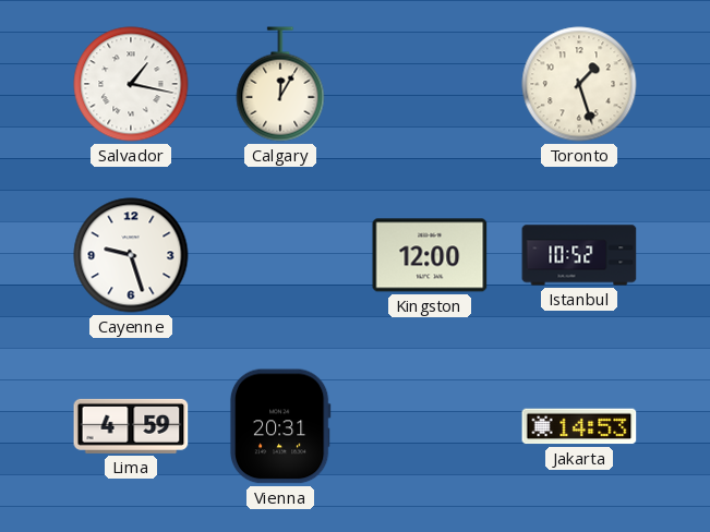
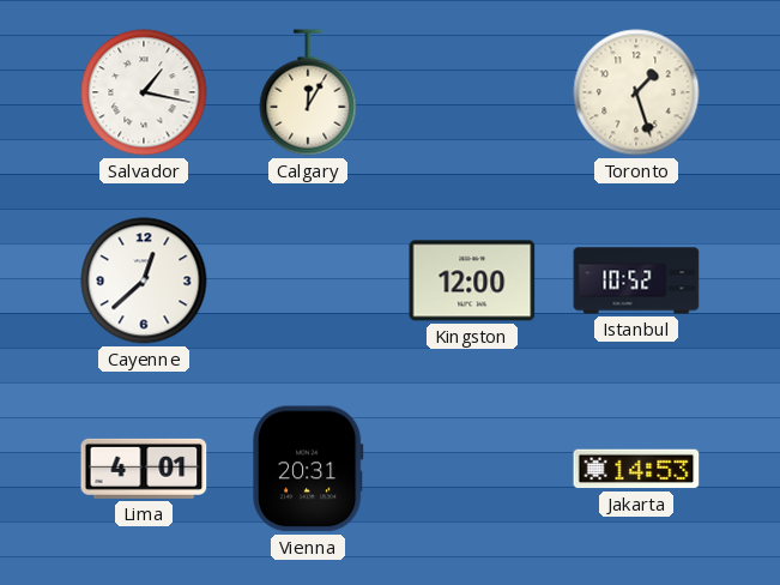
Cayenne: 9:27 -> 12:38 (144, 281)
Lima: 4:59 -> 4:01 (144, 469)
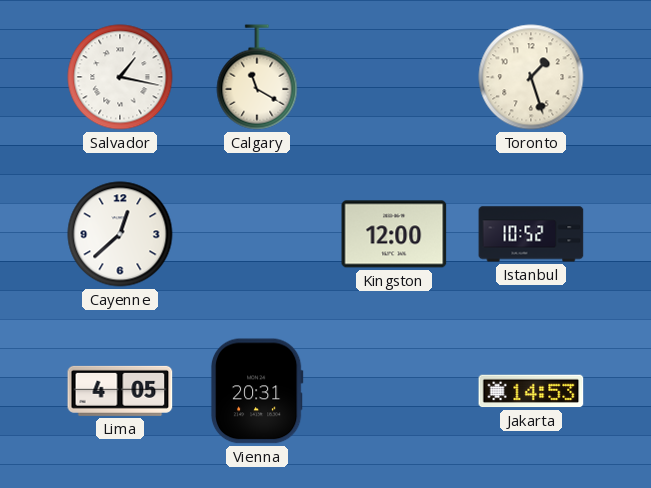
Calgary: 12:05 -> 11:20 (257, 77)
Lima: 4:01 -> 4:05 (120, 391)
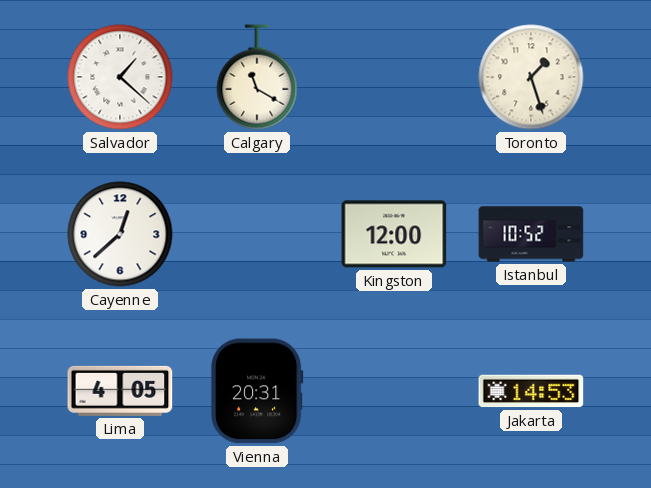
Salvador: 1:17 -> 1:22 (120, 77)
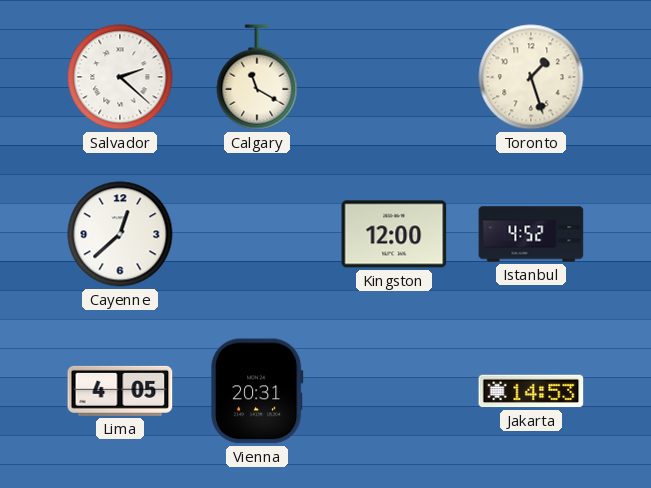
Salvador: 1:22 -> 2:22 (120, 77)
Istanbul: 10:52 -> 4:52 (531, 234)
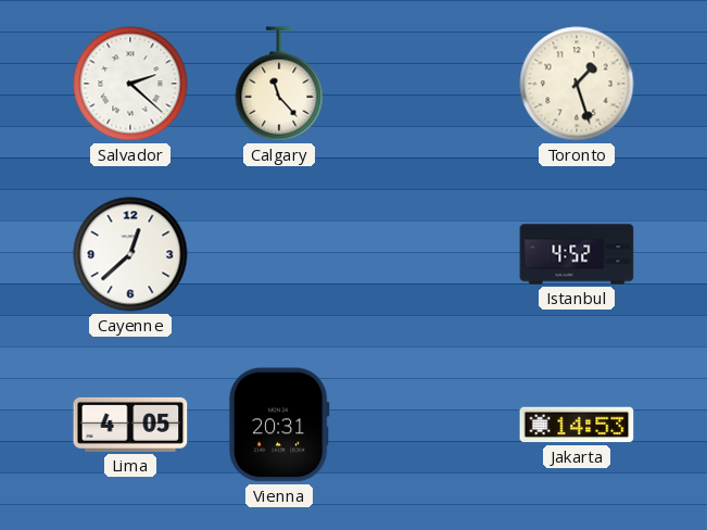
Calgary: 11:20 -> 11:23 (279, 84)
Kingston: 12:00 -> none (394, 234)
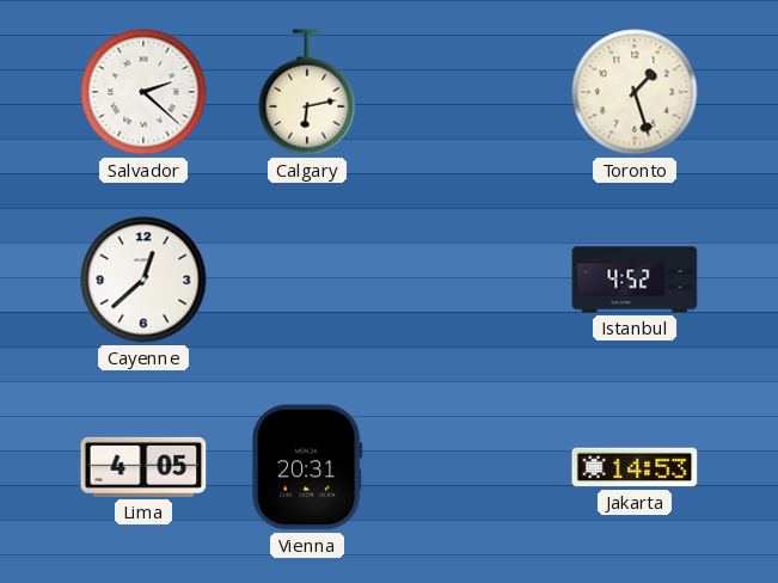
Calgary: 11:23 -> 6:13 (307, 92)
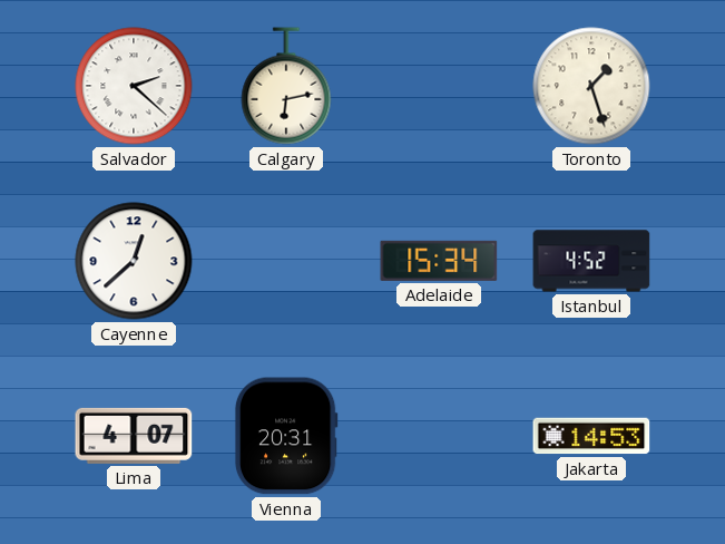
Adelaide: none -> 15:34 (439, 261)
Lima: 4:05 -> 4:07 (134, 436)
